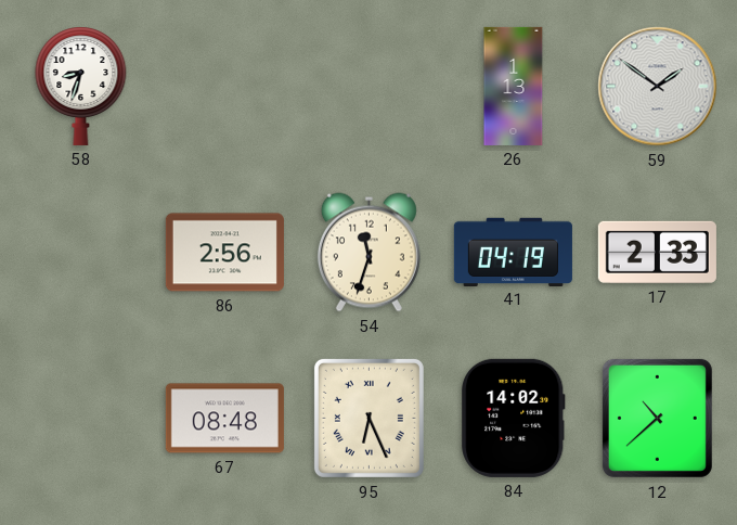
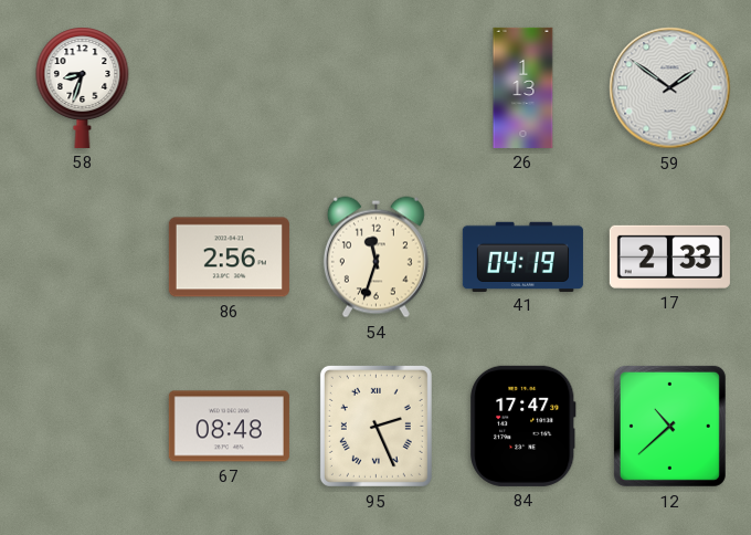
95: 6:26 -> 2:26 (375, 426)
84: 14:02 -> 17:47 (523, 426)
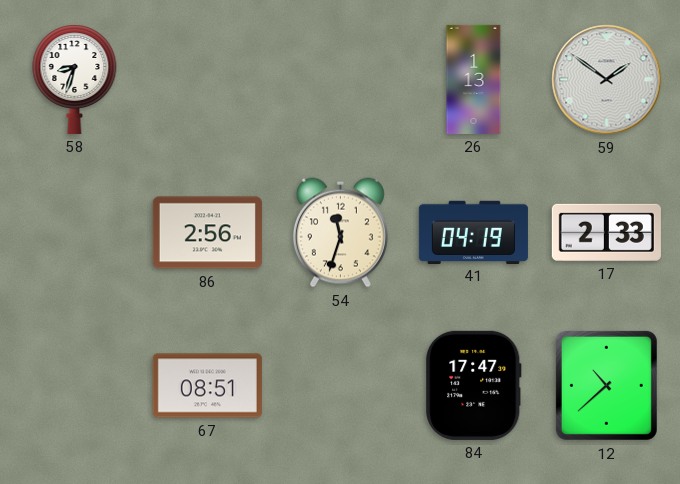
67: 08:48 -> 08:51 (207, 386)
95: 2:26 -> none (375, 426)
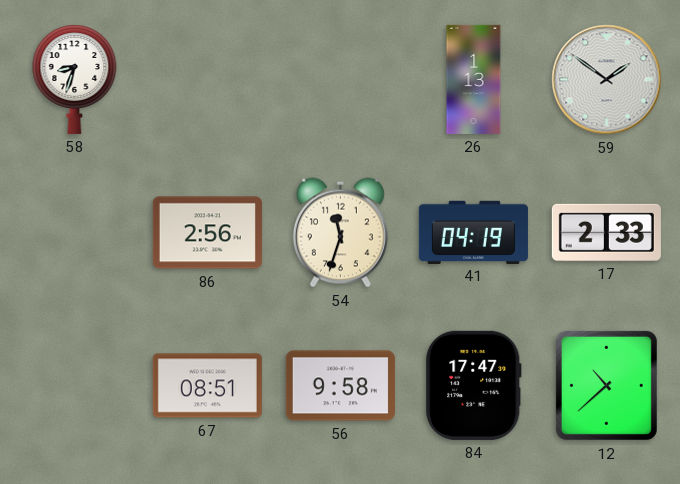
56: none -> 9:58 (340, 386)
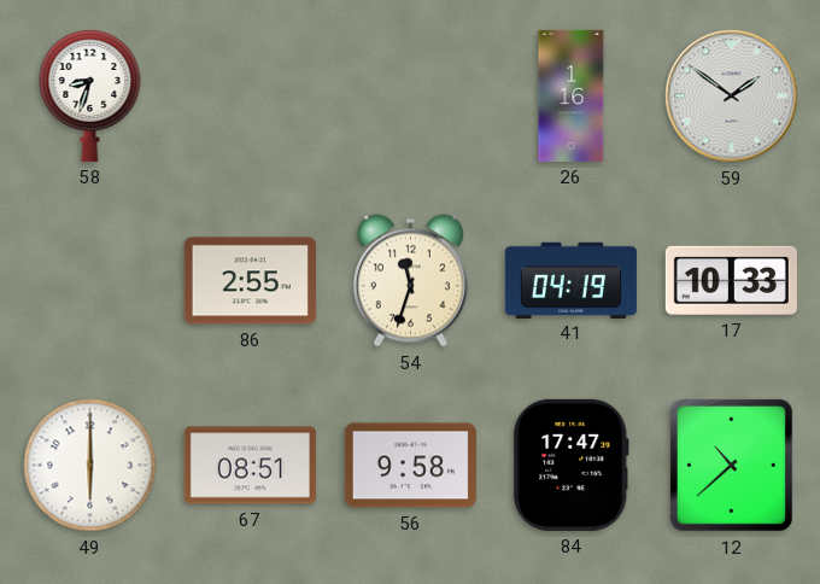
26: 1:13 -> 1:16 (572, 95)
86: 2:56 -> 2:55 (250, 281)
17: 2:33 -> 10:33 (731, 280)
49: none -> 6:00 (90, 466)
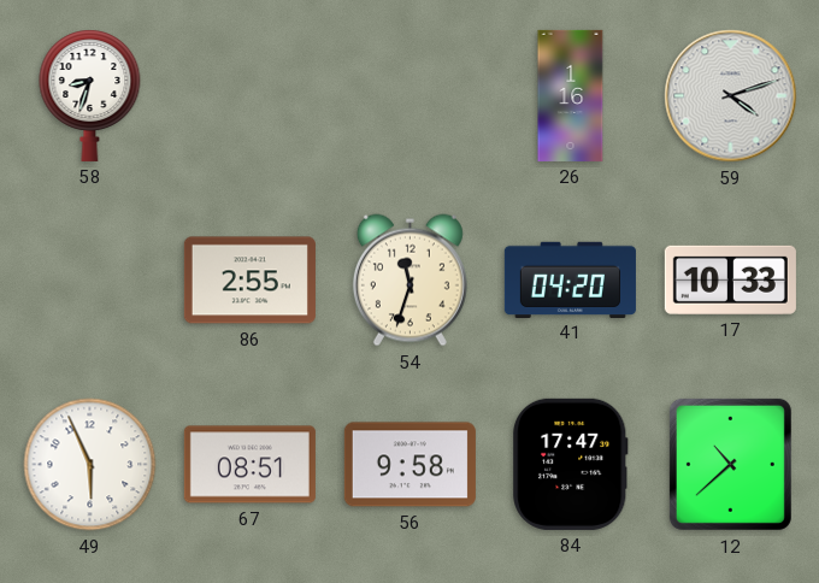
59: 1:51 -> 4:12 (731, 96)
41: 04:19 -> 04:20 (570, 279)
49: 6:00 -> 5:56 (90, 465)
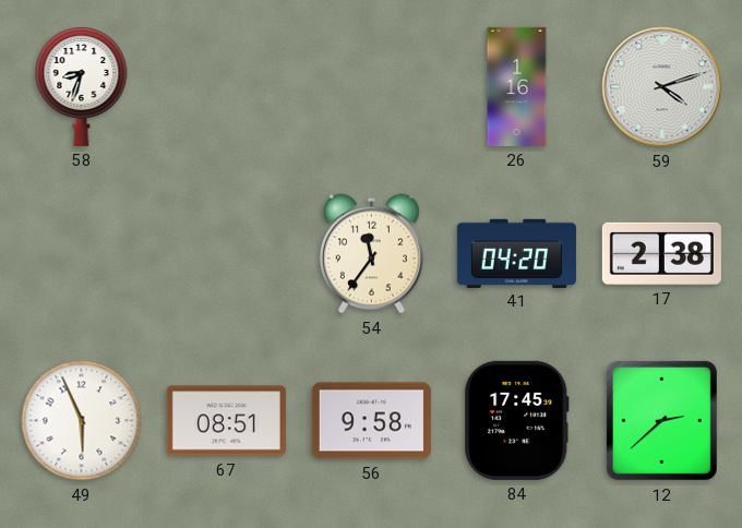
86: 2:55 -> none (249, 281)
54: 11:33 -> 11:36 (371, 254)
17: 10:33 -> 2:38 (661, 253)
84: 17:47 -> 17:45 (517, 420)
12: 10:38 -> 2:38 (661, 420)
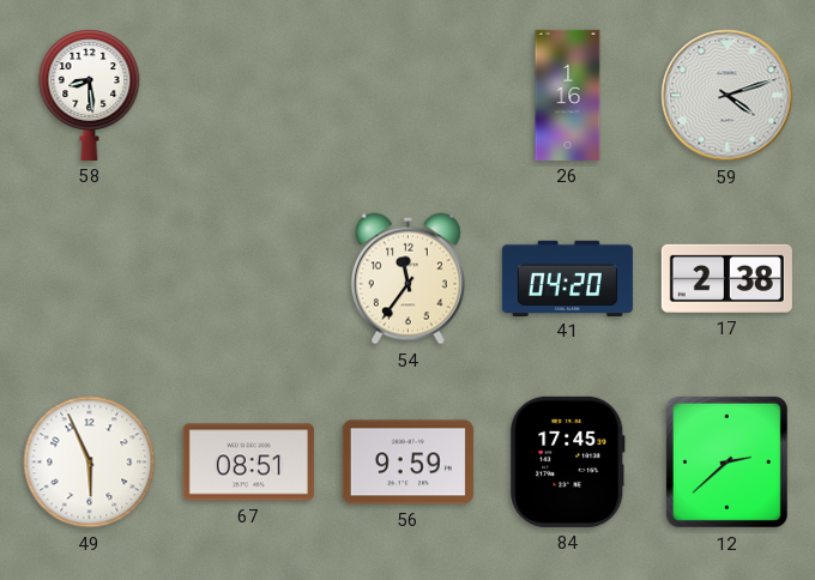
58: 8:33 -> 8:29 (90, 95)
56: 9:58 -> 9:59 (407, 463)
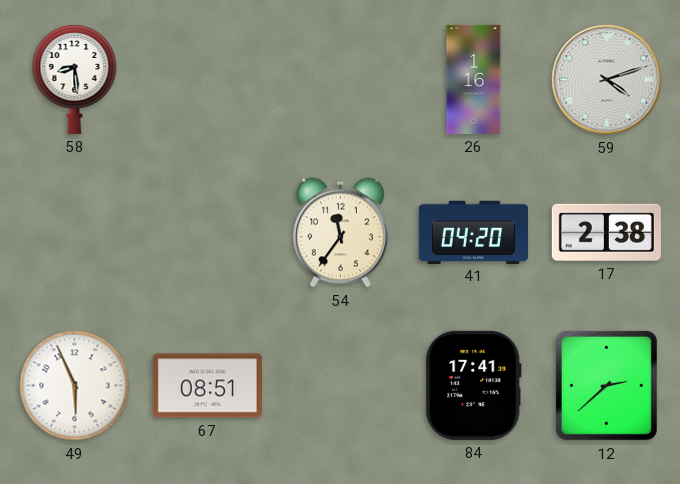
56: 9:59 -> none (407, 463)
84: 17:45 -> 17:41 (474, 385)
